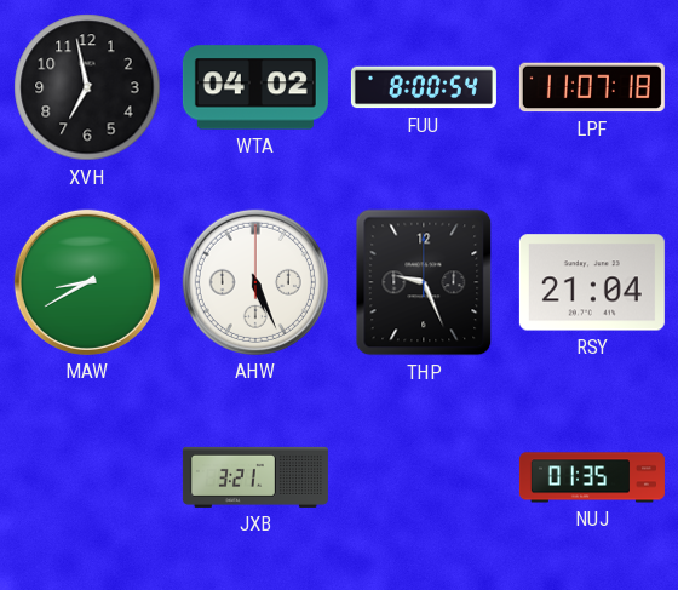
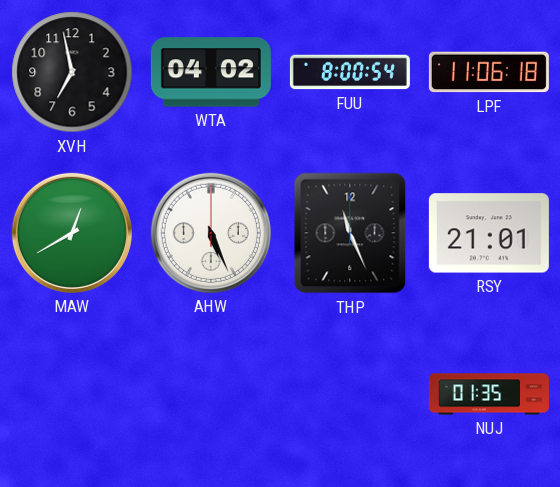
LPF: 11:07 -> 11:06 (489, 72)
MAW: 8:40 -> 12:40 (72, 233)
THP: 9:26 -> 11:26 (350, 233)
RSY: 21:04 -> 21:01 (489, 233)
JXB: 3:21 -> none (255, 477)
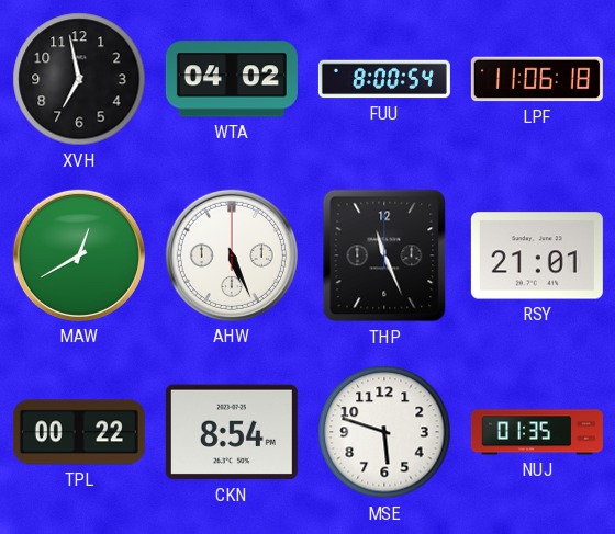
TPL: none -> 00:22 (79, 432)
CKN: none -> 8:54 (232, 432)
MSE: none -> 5:48 (384, 432)
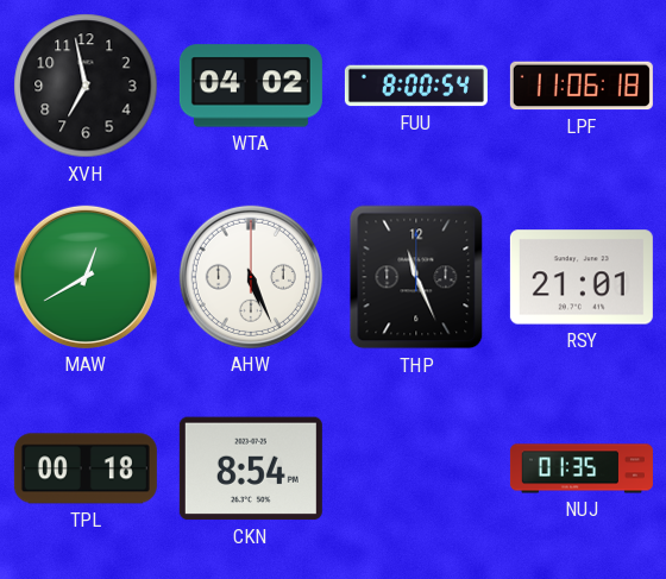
TPL: 00:22 -> 00:18 (86, 468)
MSE: 5:48 -> none (384, 432)
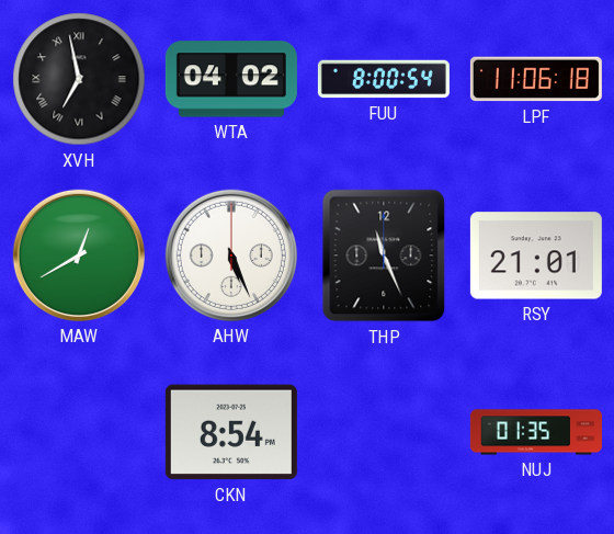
XVH numerals: Arabic -> Roman (79, 79)
TPL: 00:18 -> none (86, 468)
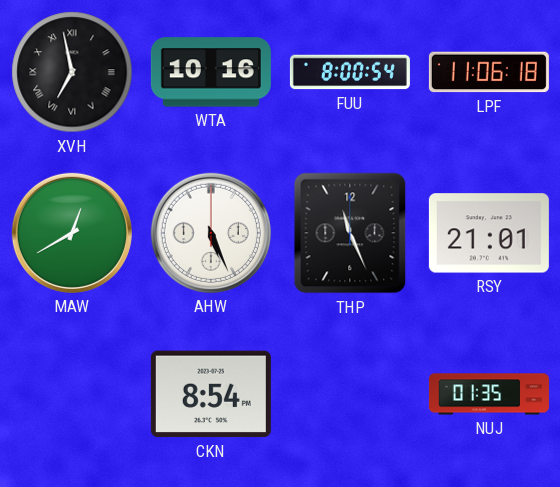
WTA: 04:02 -> 10:16 (211, 72)
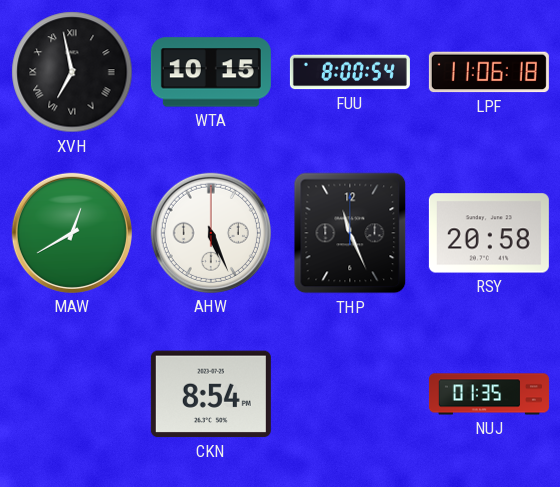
WTA: 10:16 -> 10:15 (211, 72)
RSY: 21:01 -> 20:58 (489, 233)
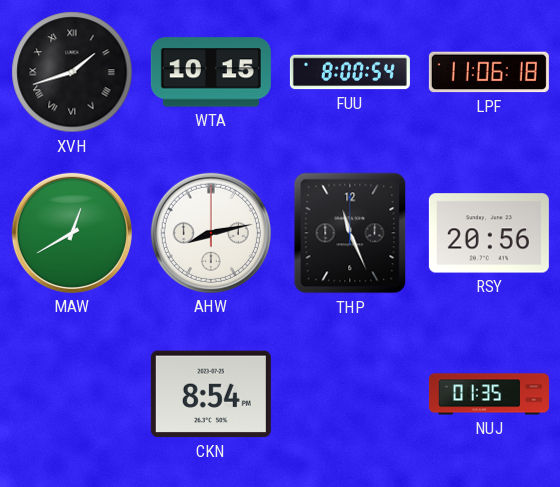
XVH: 6:58 -> 1:42 (72, 72)
AHW: 5:26 -> 8:13 (211, 233)
RSY: 20:58 -> 20:56 (489, 233)
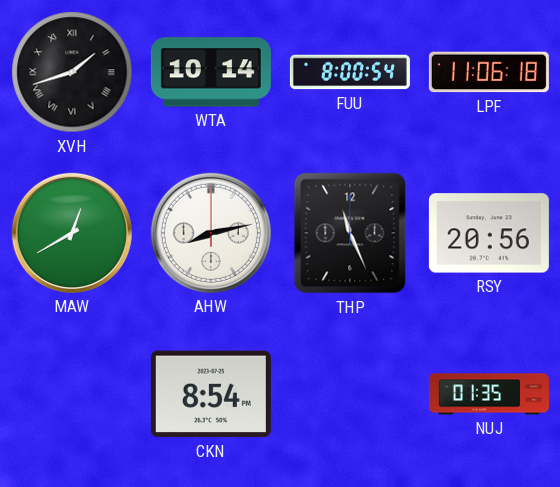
WTA: 10:15 -> 10:14 (211, 72)
